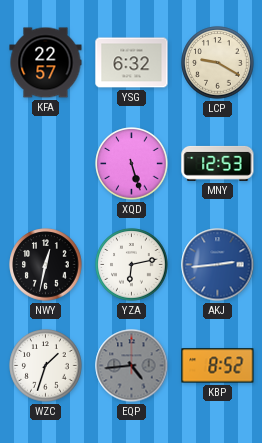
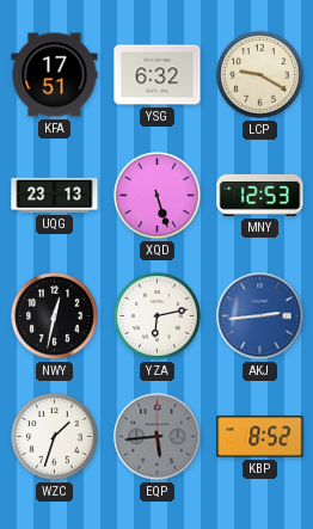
KFA: 22:57 -> 17:51 (55, 75)
UQG: none -> 23:13 (55, 195)
EQP: 4:44 -> 5:44 (158, 437)
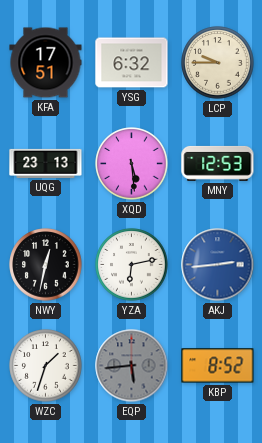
LCP: 9:20 -> 9:45 (218, 63)
XQD: 5:27 -> 5:29 (132, 164)
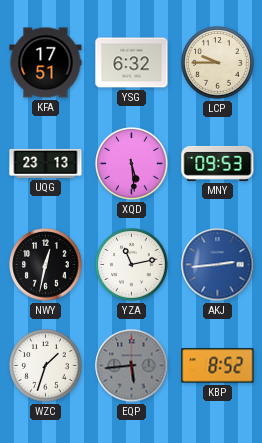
MNY: 12:53 -> 09:53 (218, 163)
YZA: 6:13 -> 11:13 (132, 265)
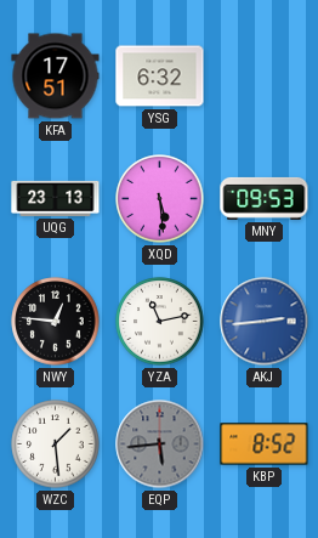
LCP: 9:45 -> none (218, 63)
NWY: 12:32 -> 12:46 (56, 322)
WZC: 1:33 -> 1:29 (56, 444)
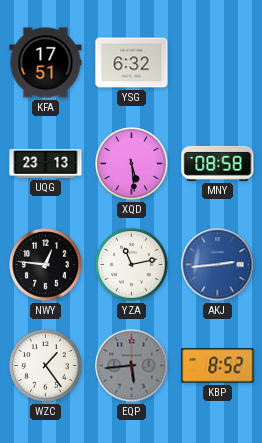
MNY: 09:53 -> 08:58 (218, 163)
WZC: 1:29 -> 1:24 (46, 366)
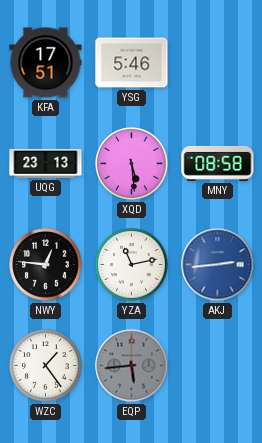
YSG: 6:32 -> 5:46 (132, 63)
KBP: 8:52 -> none (218, 366)
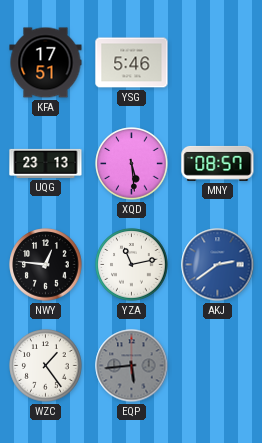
MNY: 08:58 -> 08:57 (218, 163)
AKJ: 2:44 -> 2:39 (218, 265)
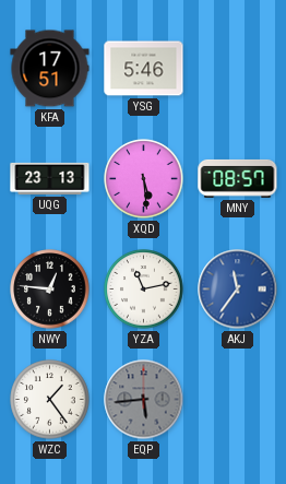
AKJ: 2:39 -> 11:36 (238, 290)
